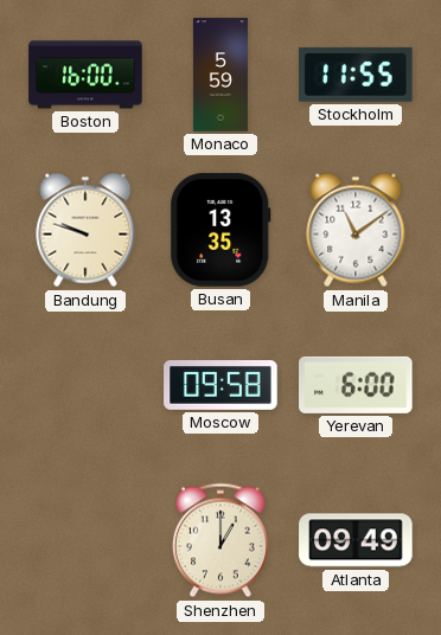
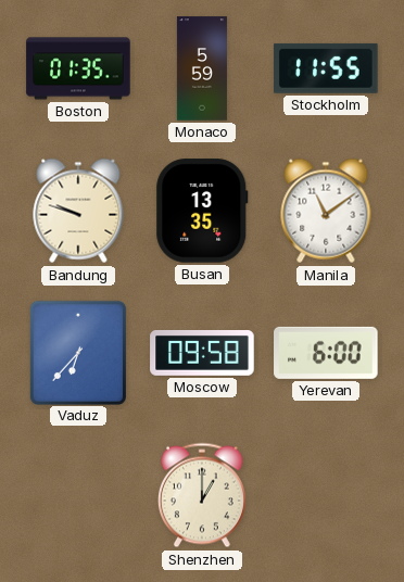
Boston: 16:00 -> 01:35 (78, 68)
Vaduz: none -> 6:37 (77, 352)
Atlanta: 09:49 -> none (356, 540)
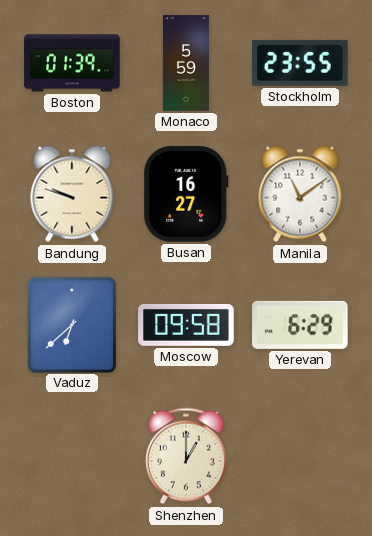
Boston: 01:35 -> 01:39 (72, 63)
Stockholm: 11:55 -> 23:55 (300, 63)
Busan: 13:35 -> 16:27 (186, 194)
Vaduz: 6:37 -> 6:38 (71, 324)
Yerevan: 6:00 -> 6:29 (300, 325)
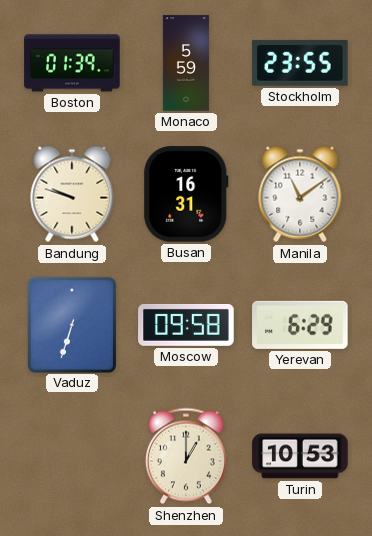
Busan: 16:27 -> 16:31 (186, 194)
Vaduz: 6:38 -> 6:33 (71, 324)
Turin: none -> 10:53 (300, 456)
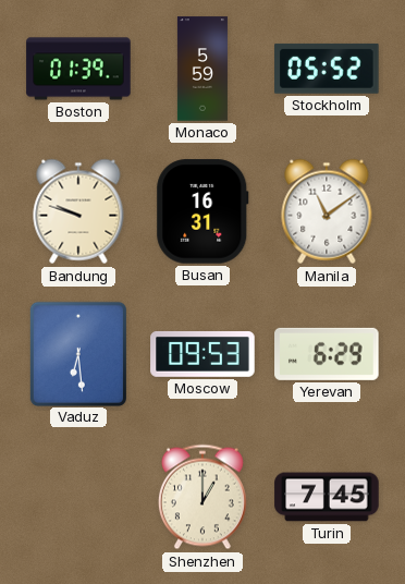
Stockholm: 23:55 -> 05:52 (327, 69)
Vaduz: 6:33 -> 6:29 (77, 353)
Moscow: 09:58 -> 09:53 (202, 354)
Turin: 10:53 -> 7:45 (327, 497)
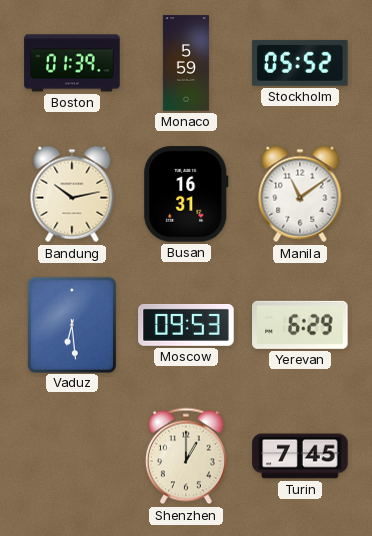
Bandung: 9:48 -> 10:13 (72, 194)
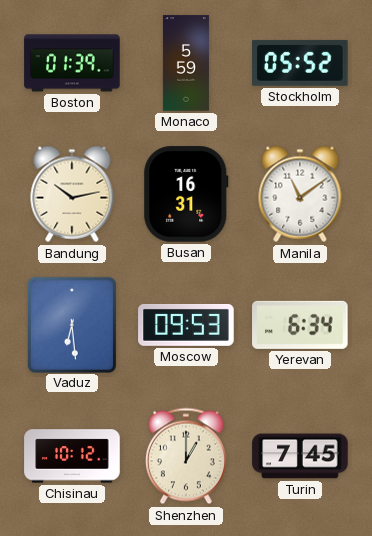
Yerevan: 6:29 -> 6:34 (300, 325)
Chisinau: none -> 10:12 (72, 456)
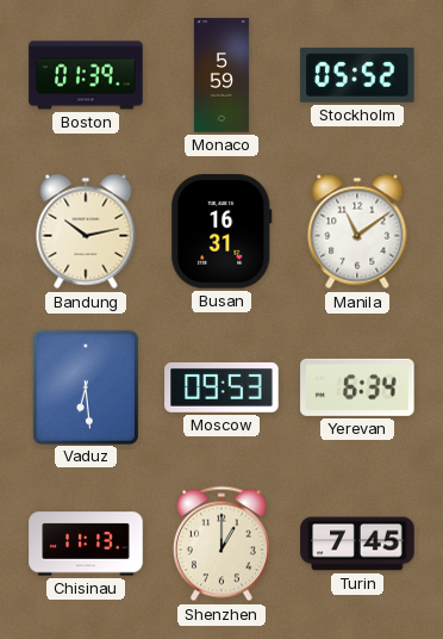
Chisinau: 10:12 -> 11:13 (86, 544)
